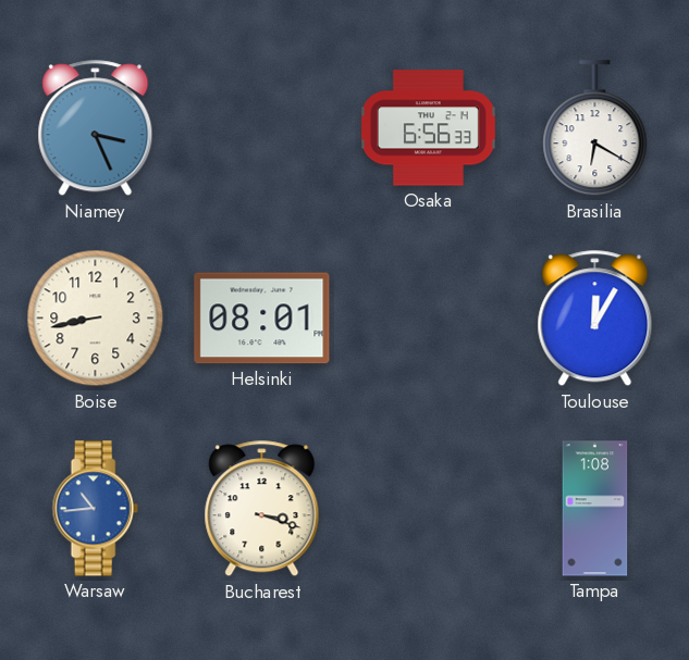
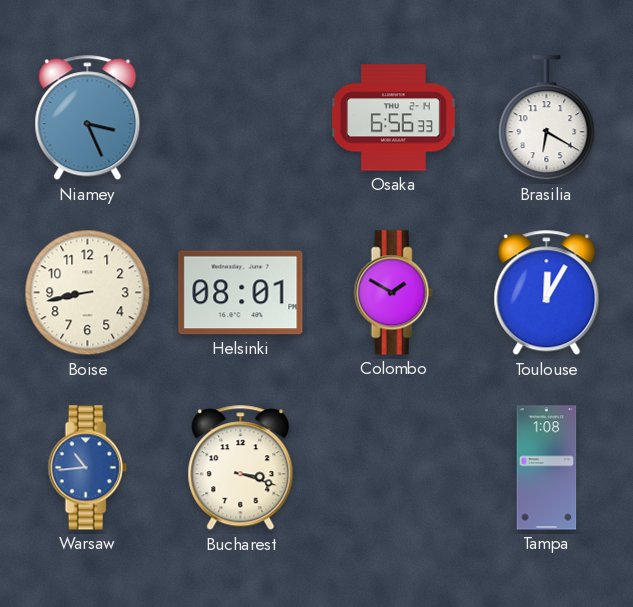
Colombo: none -> 1:50 (393, 293)
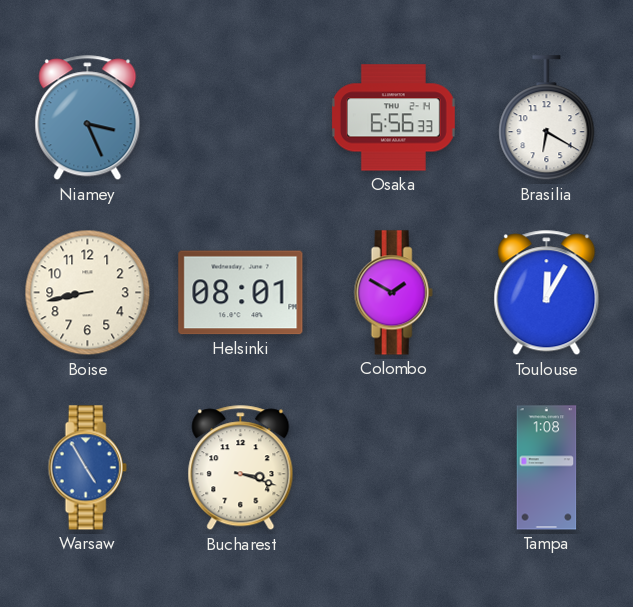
Warsaw: 10:44 -> 4:55 (87, 468)
